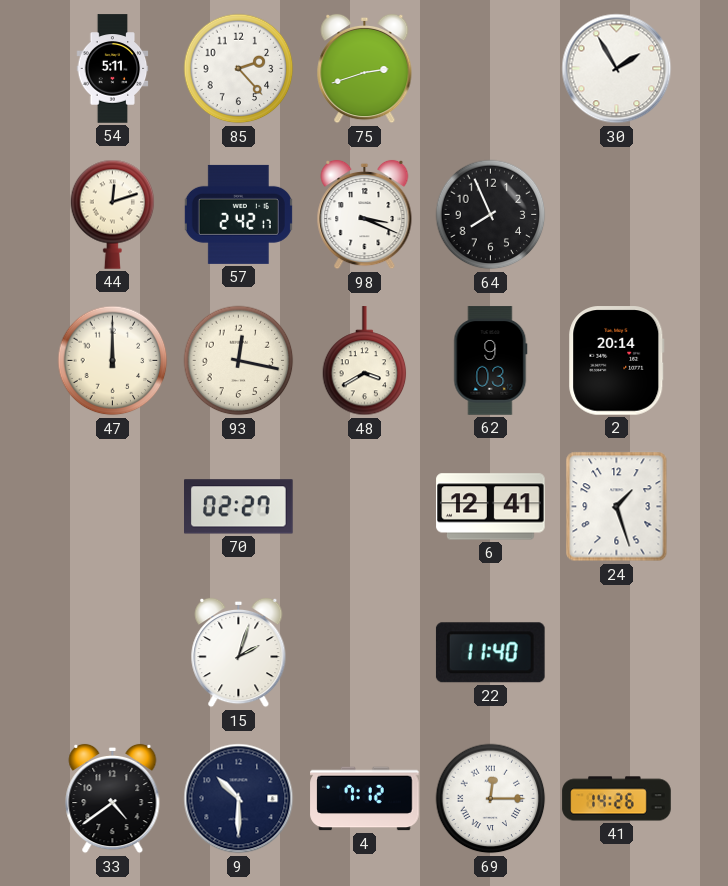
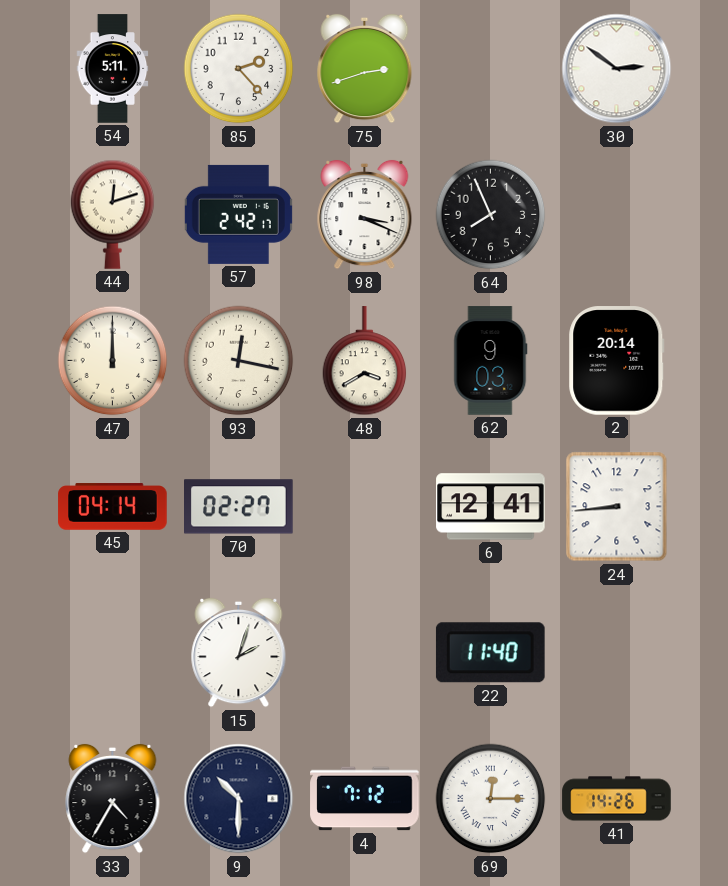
30: 1:55 -> 2:51 (617, 69)
45: none -> 04:14 (113, 507)
24: 1:27 -> 8:44 (617, 507)
33: 4:39 -> 4:35 (113, 799)
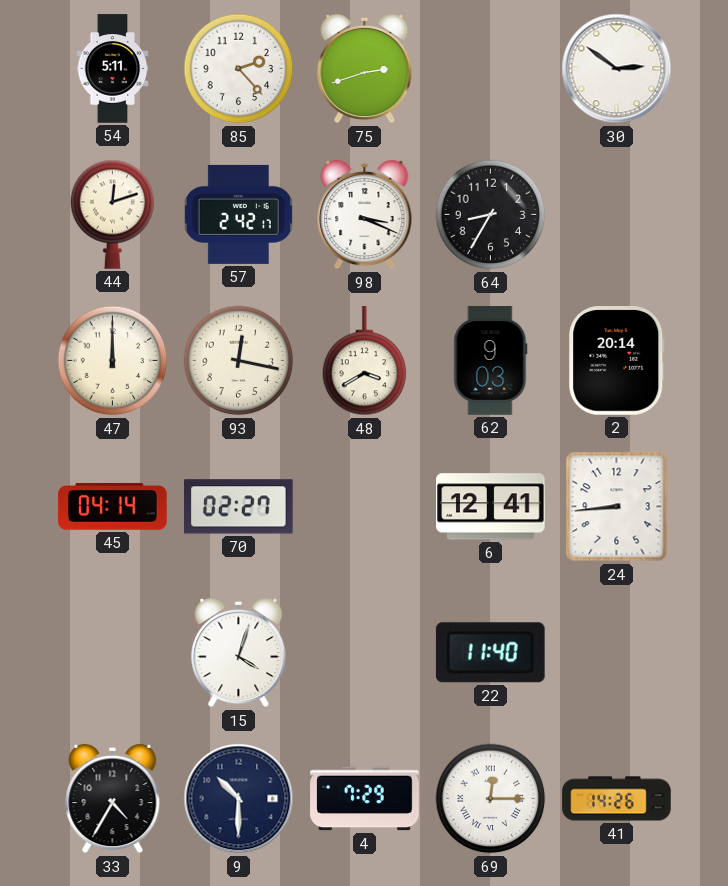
64: 7:56 -> 8:35 (491, 215)
15: 2:03 -> 4:03 (239, 653)
4: 7:12 -> 7:29 (365, 799)
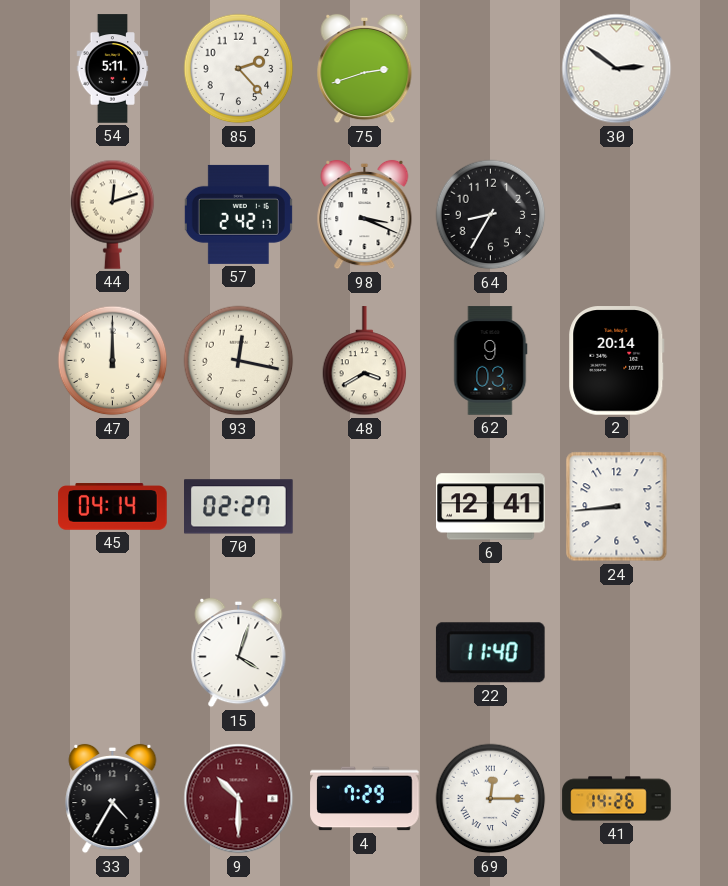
9 dial: navy -> burgundy (239, 799)
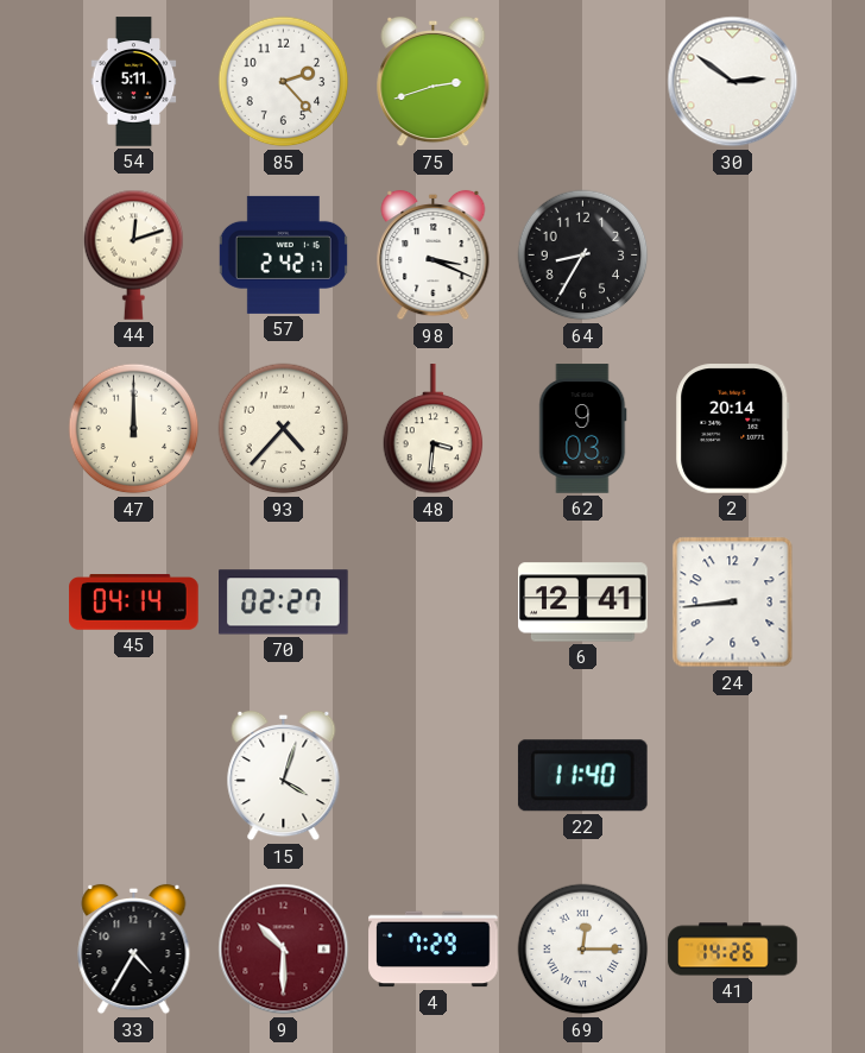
93: 12:17 -> 4:37 (284, 429)
48: 3:40 -> 3:31 (434, 429)
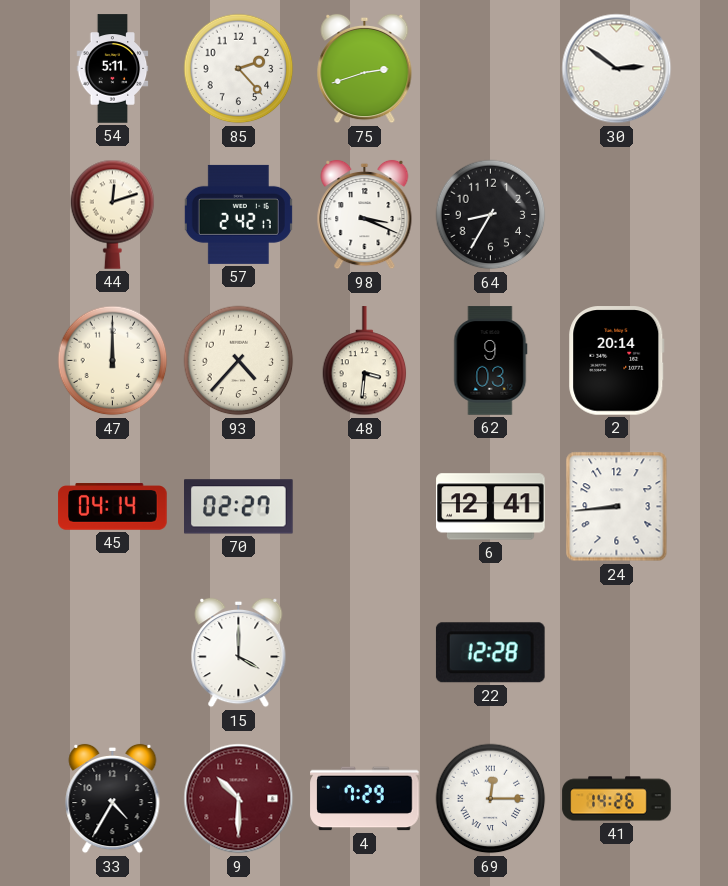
15: 4:03 -> 4:00 (239, 653)
22: 11:40 -> 12:28 (490, 653)
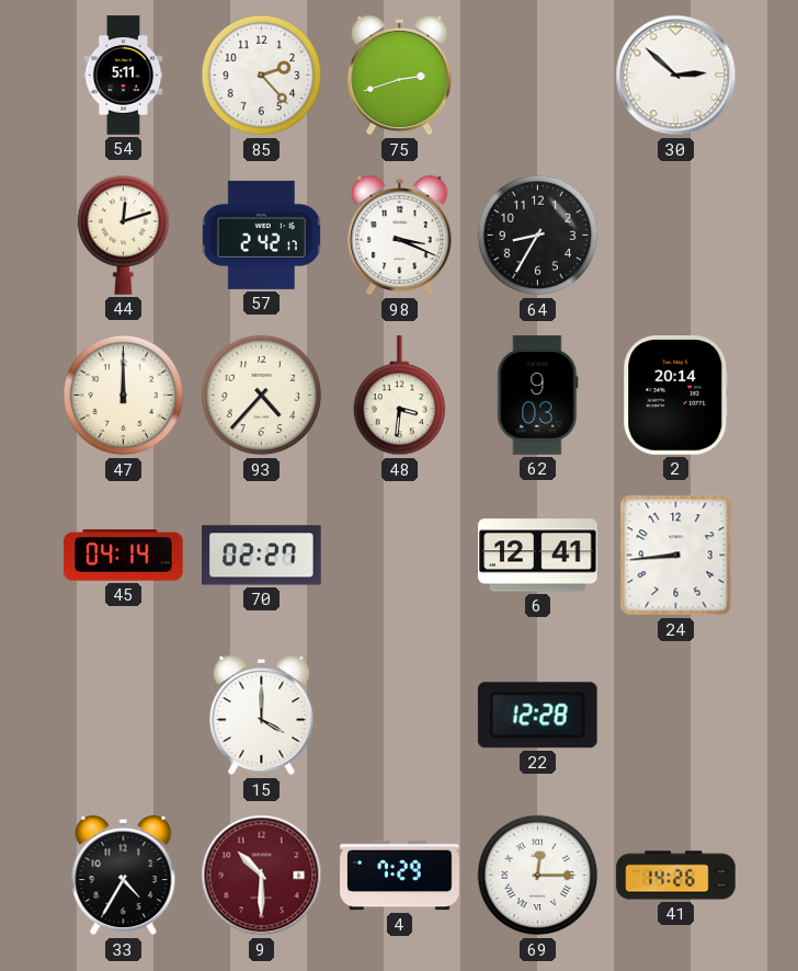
30: 2:51 -> 2:52 (676, 76)
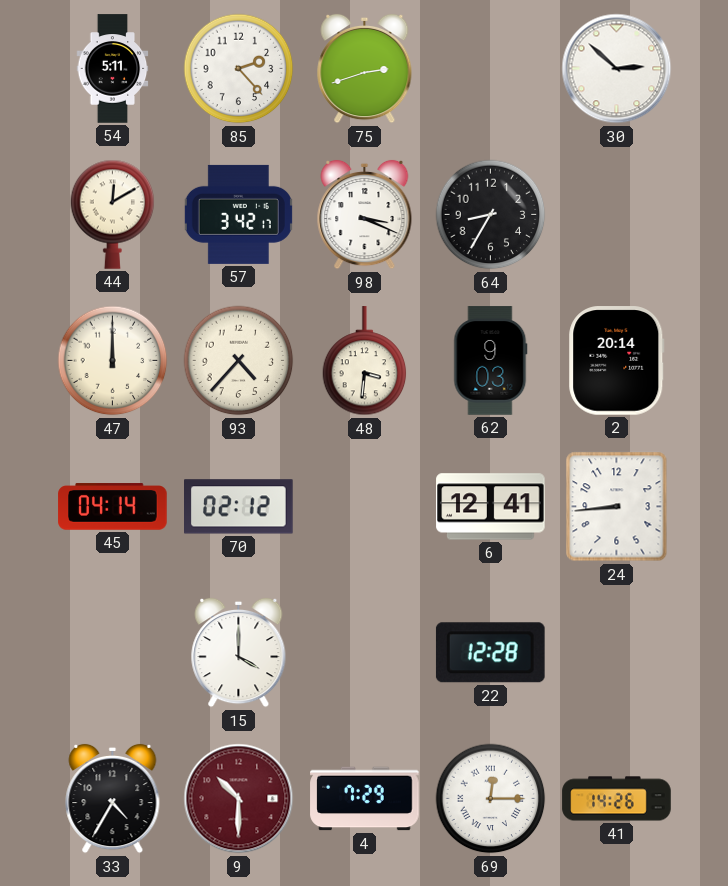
44: 12:12 -> 12:10 (113, 214)
57: 2:42 -> 3:42 (238, 214)
70: 02:27 -> 02:12 (239, 507)
